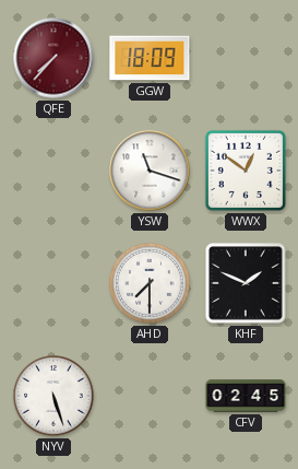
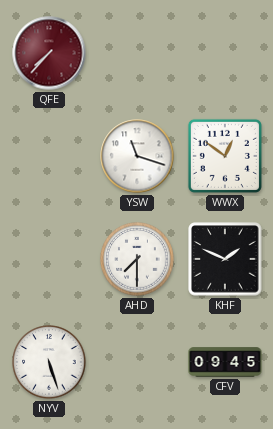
GGW: 18:09 -> none (150, 58)
CFV: 02:45 -> 09:45 (225, 362)
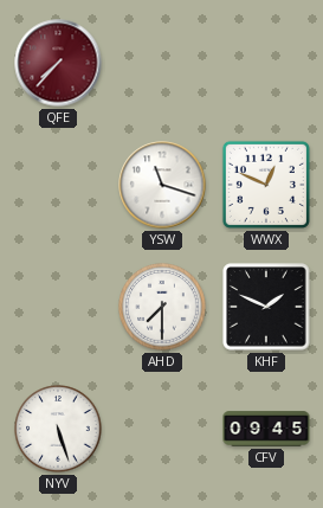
WWX: 12:51 -> 12:49 (266, 185)
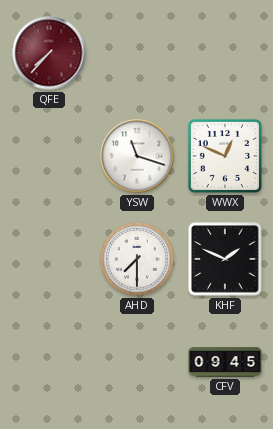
NYV: 5:27 -> none (58, 429)
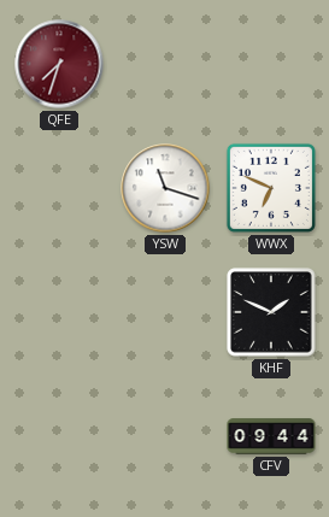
QFE: 7:37 -> 7:33 (59, 64)
WWX: 12:49 -> 6:49 (271, 188)
AHD: 7:30 -> none (137, 259)
CFV: 09:45 -> 09:44 (271, 436)
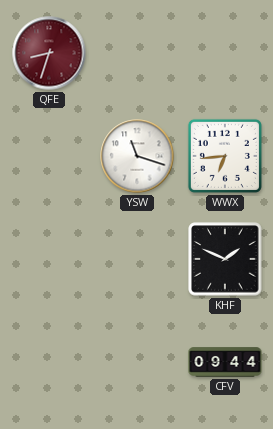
QFE: 7:33 -> 8:33 (49, 53)
WWX: 6:49 -> 6:44 (225, 156)
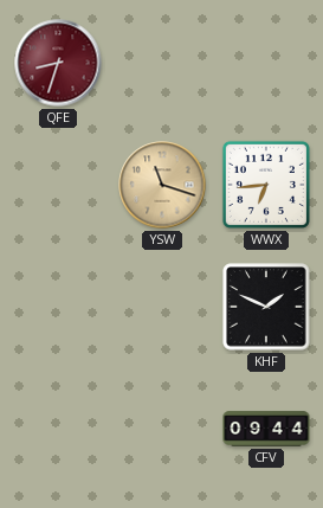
YSW dial: white -> champagne (162, 185)
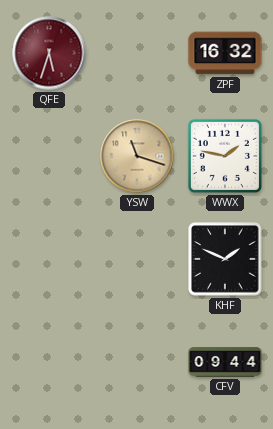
QFE: 8:33 -> 5:33 (49, 53)
ZPF: none -> 16:32 (225, 53)
WWX: 6:44 -> 1:47 (225, 156)
